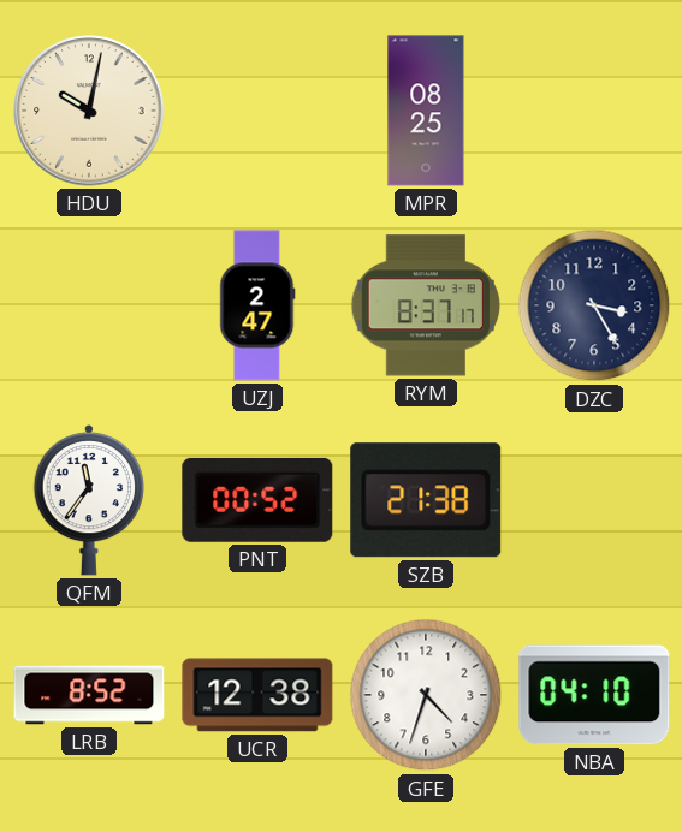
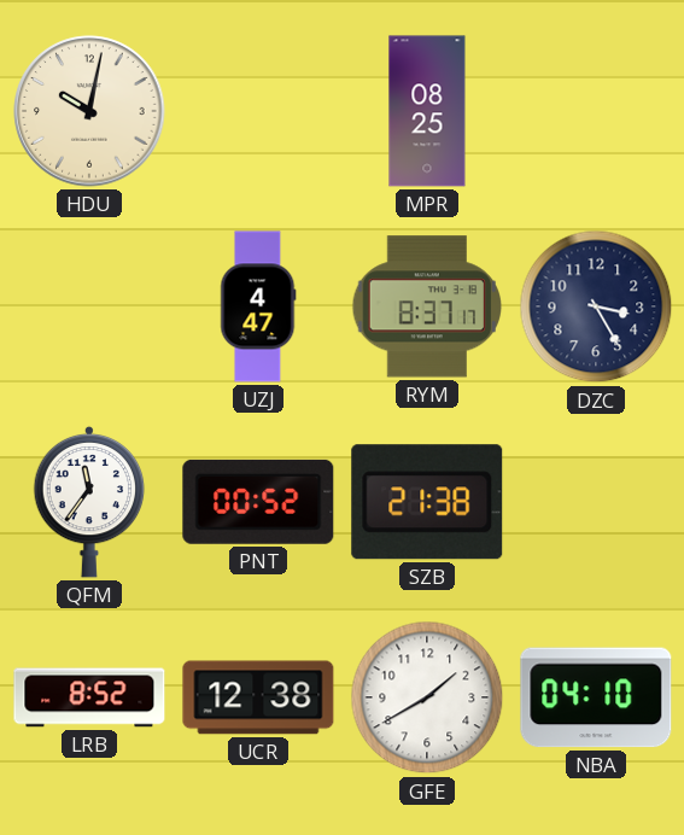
UZJ: 2:47 -> 4:47 (258, 306)
GFE: 4:33 -> 1:40 (427, 697)
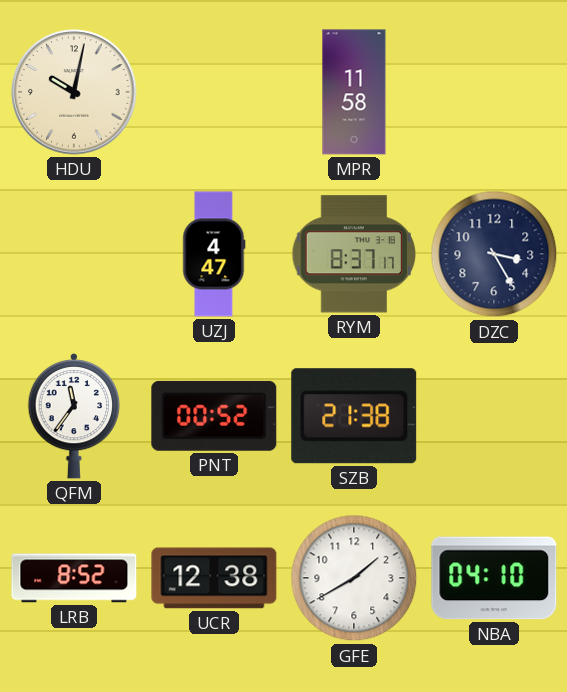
MPR: 08:25 -> 11:58 (354, 92)
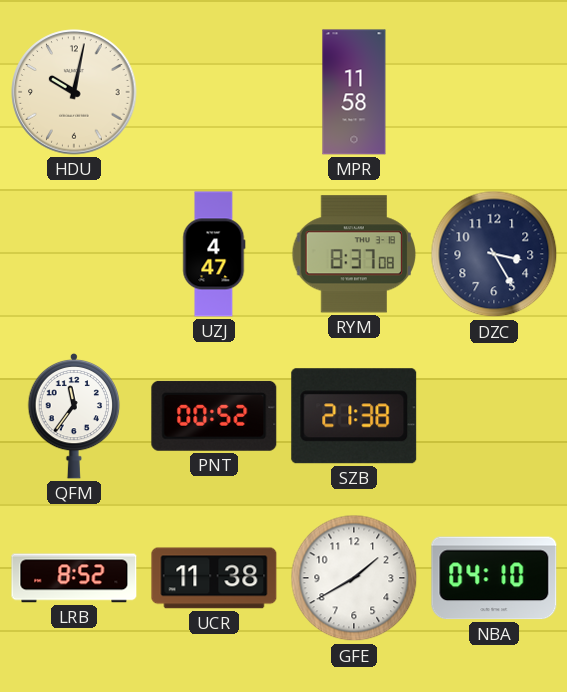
RYM: 8:37:17 -> 8:37:08 (354, 254)
UCR: 12:38 -> 11:38 (214, 578)
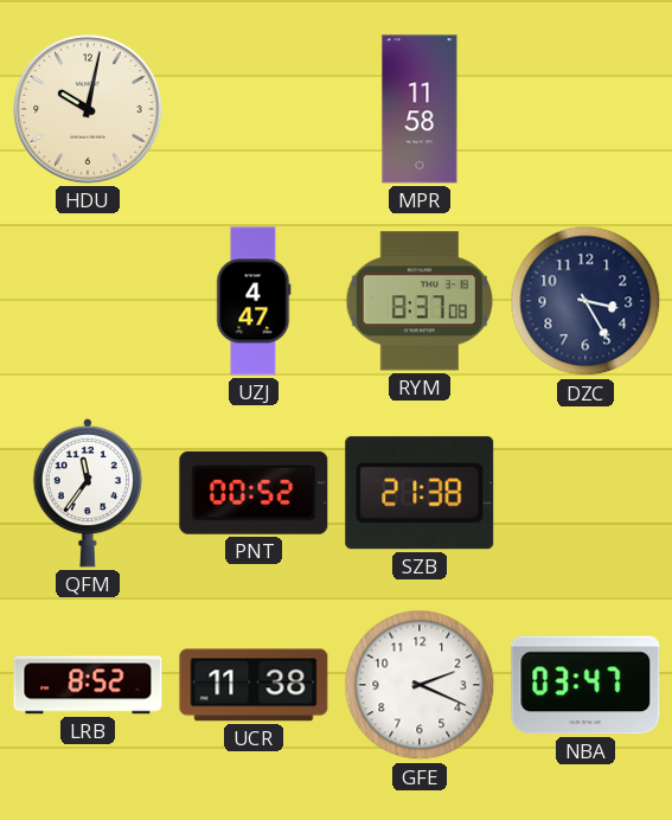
GFE: 1:40 -> 2:19 (420, 685)
NBA: 04:10 -> 03:47 (585, 685)
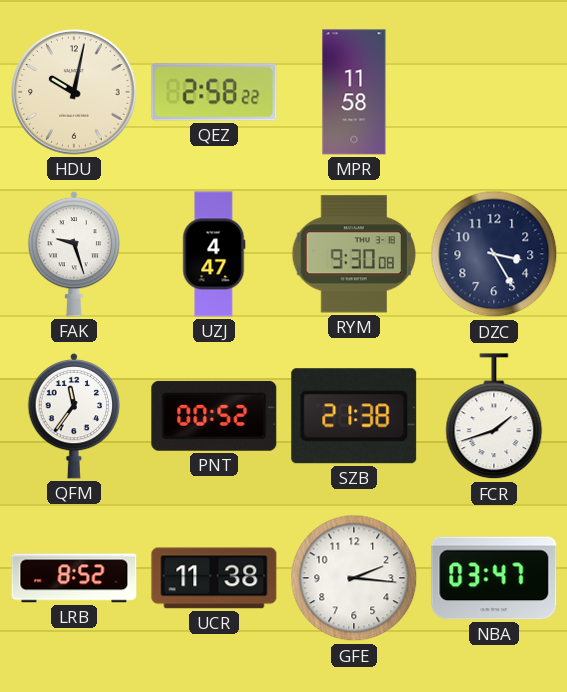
QEZ: none -> 2:58 (214, 92)
FAK: none -> 9:27 (74, 254)
RYM: 8:37 -> 9:30 (354, 254)
FCR: none -> 1:42 (494, 417)
GFE: 2:19 -> 2:16 (354, 578)
